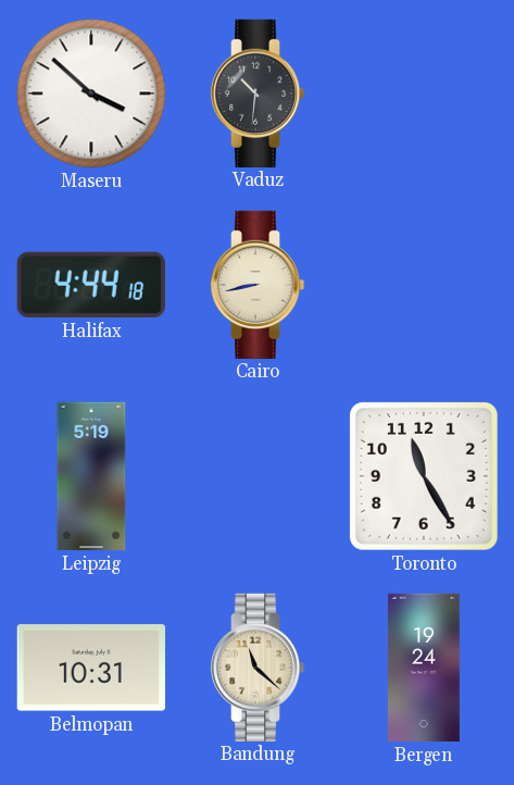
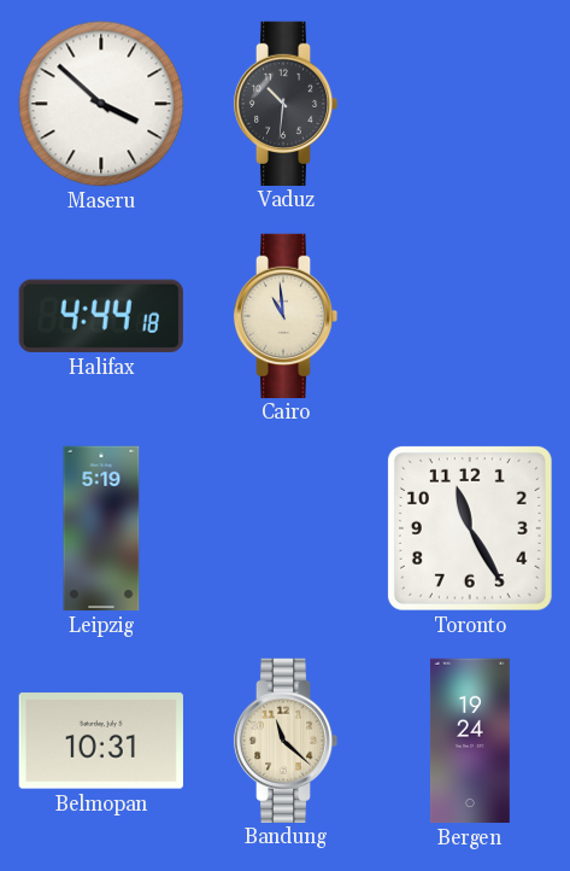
Cairo: 8:43 -> 10:59 (286, 315)
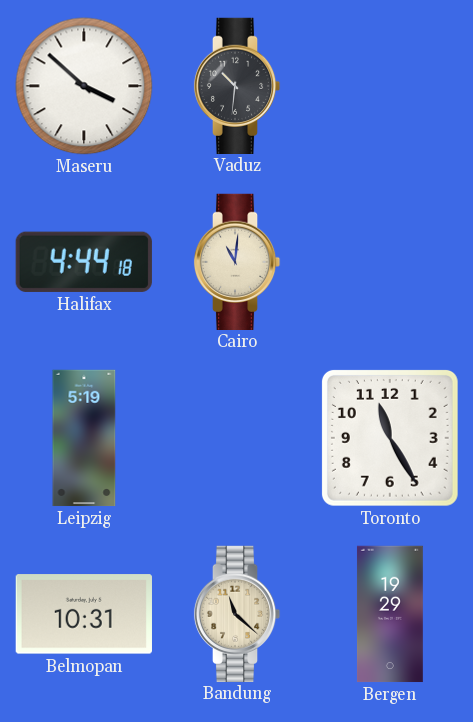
Cairo: 10:59 -> 11:01 (237, 261)
Bergen: 19:24 -> 19:29 (390, 614)
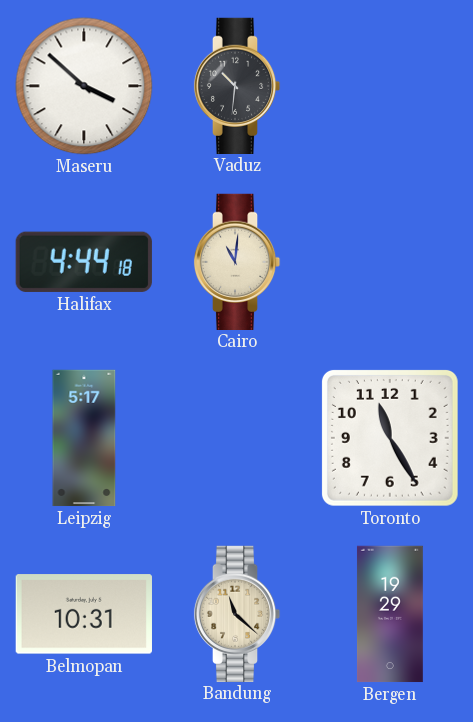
Leipzig: 5:19 -> 5:17 (84, 438)
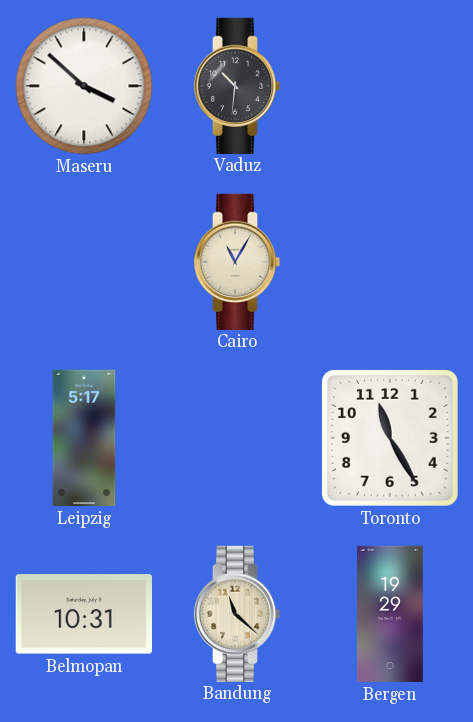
Halifax: 4:44 -> none (84, 262)
Cairo: 11:01 -> 11:05 (237, 261)
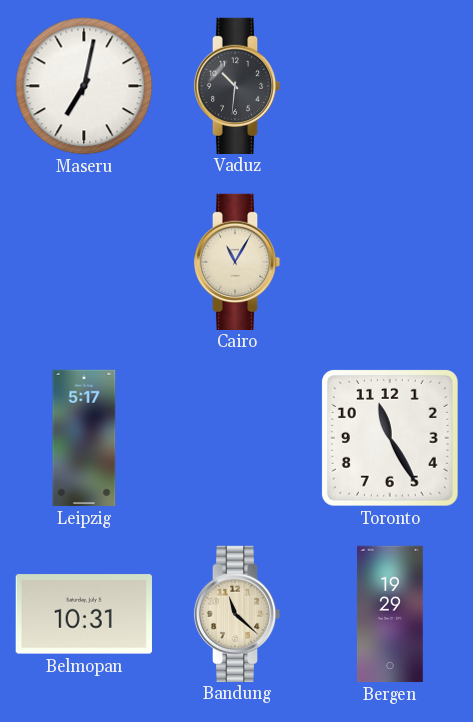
Maseru: 3:52 -> 7:02 (84, 86)
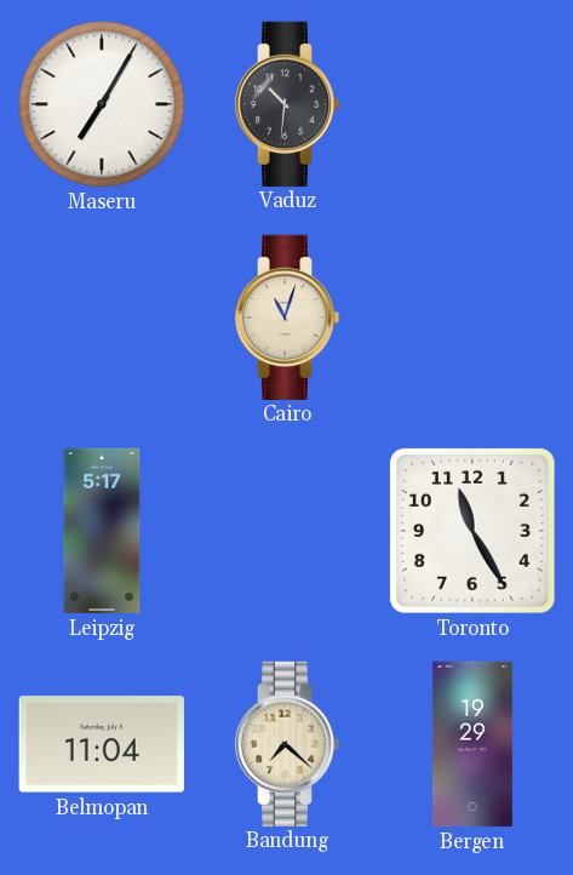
Maseru: 7:02 -> 7:05 (102, 104)
Cairo: 11:05 -> 11:03 (287, 316)
Belmopan: 10:31 -> 11:04 (102, 744)
Bandung: 11:22 -> 7:22 (287, 743)
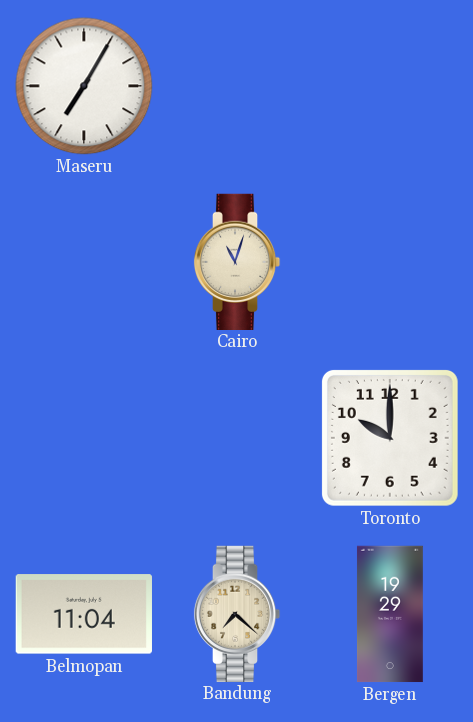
Vaduz: 10:31 -> none (287, 103)
Leipzig: 5:17 -> none (102, 531)
Toronto: 11:25 -> 10:00 (390, 438)
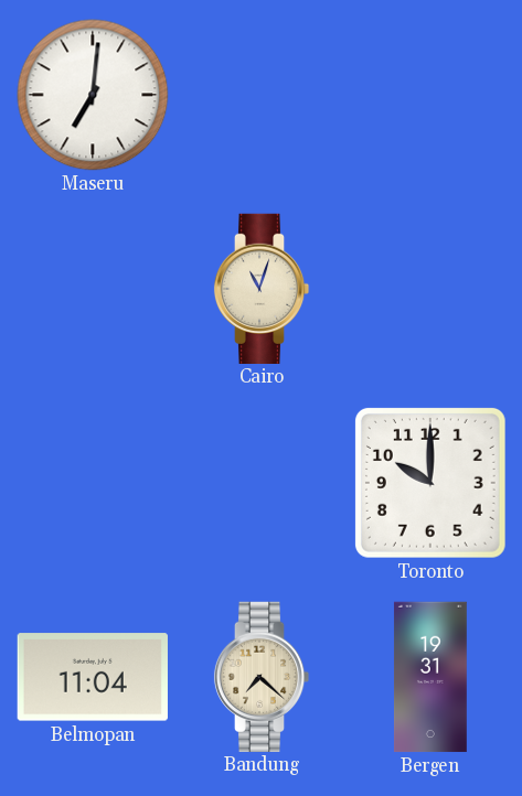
Maseru: 7:05 -> 7:01 (93, 95)
Bergen: 19:29 -> 19:31 (430, 677)
